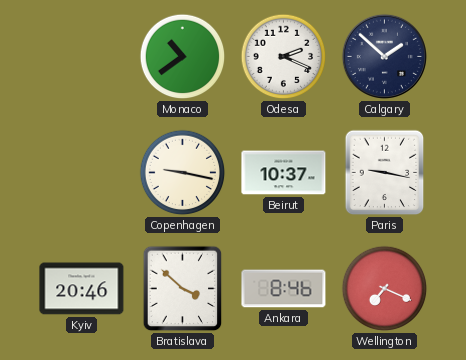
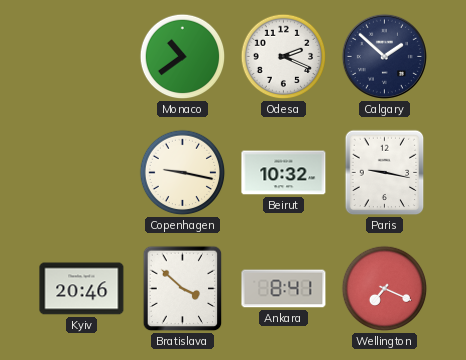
Beirut: 10:37 -> 10:32 (284, 173)
Ankara: 8:46 -> 8:41 (284, 289)
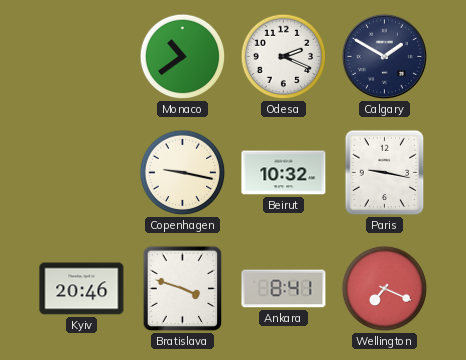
Calgary: 1:52 -> 1:50 (384, 56)
Bratislava: 3:52 -> 3:48 (183, 289)
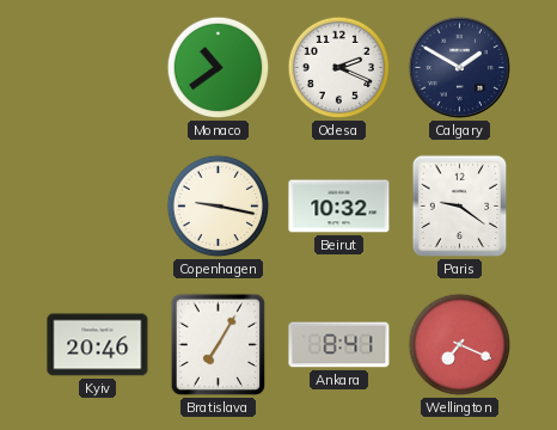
Paris: 9:17 -> 9:21 (460, 207)
Bratislava: 3:48 -> 7:05 (219, 345)
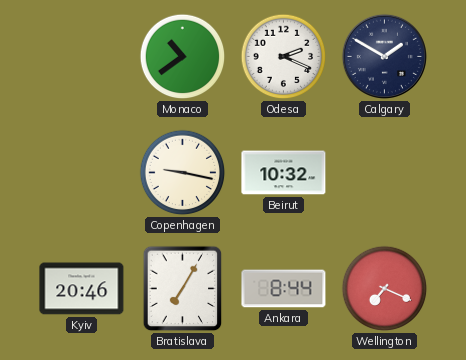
Paris: 9:21 -> none (460, 207)
Ankara: 8:41 -> 8:44 (284, 289)
